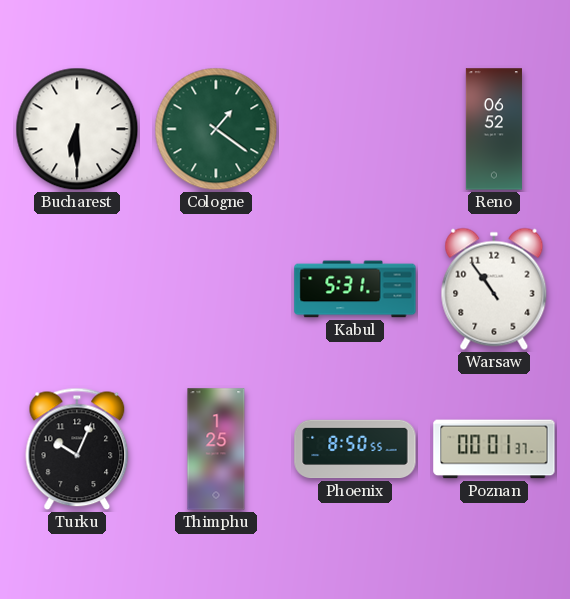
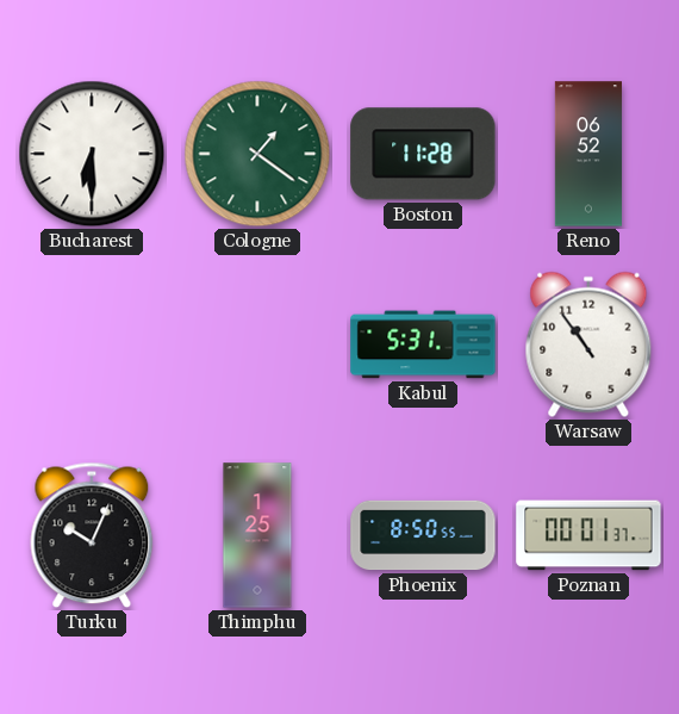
Boston: none -> 11:28 (423, 154)
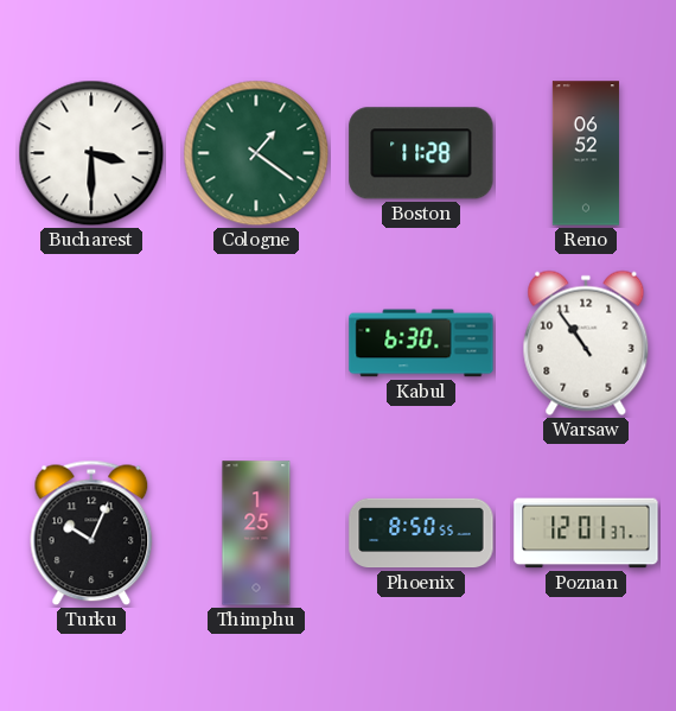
Bucharest: 6:30 -> 3:30 (91, 153)
Kabul: 5:31 -> 6:30 (421, 343)
Poznan: 00:01 -> 12:01 (586, 533)
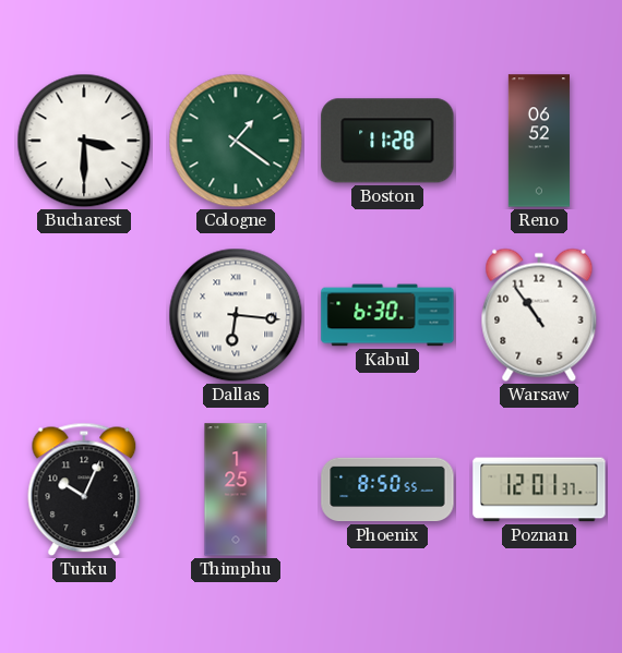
Dallas: none -> 6:16 (236, 315)
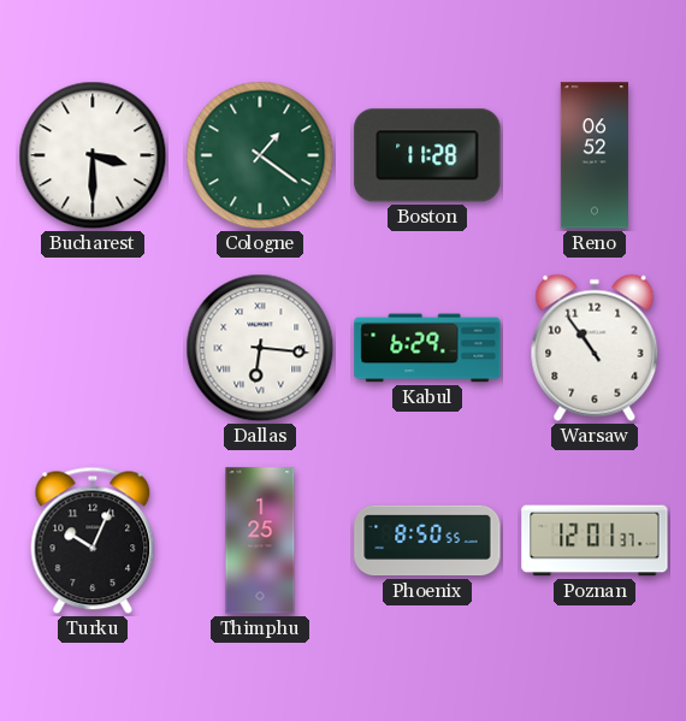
Kabul: 6:30 -> 6:29 (427, 348)
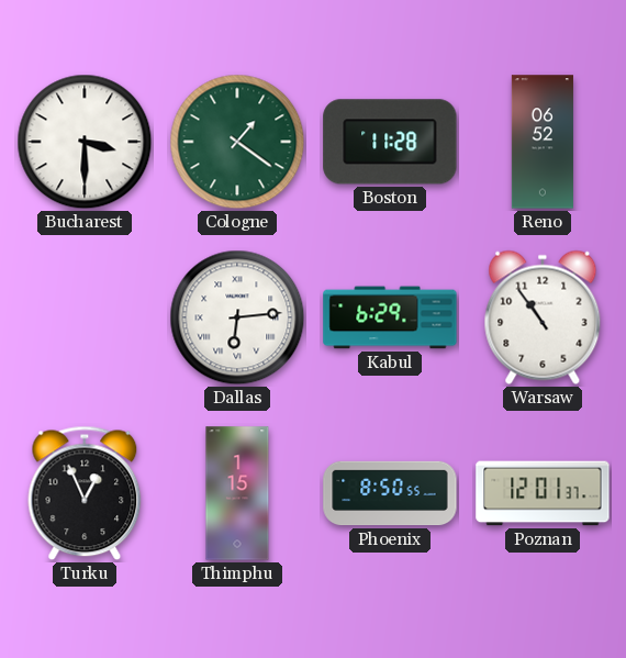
Dallas: 6:16 -> 6:14 (237, 317)
Turku: 10:04 -> 12:56 (85, 493)
Thimphu: 1:25 -> 1:15 (237, 493)
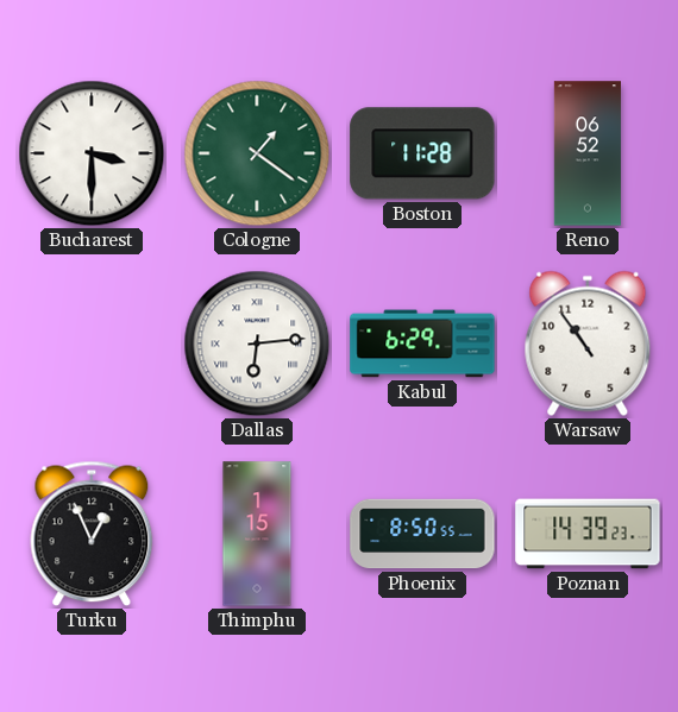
Poznan: 12:01 -> 14:39 (588, 534)
